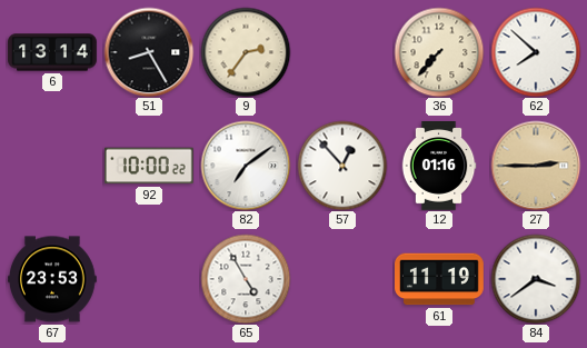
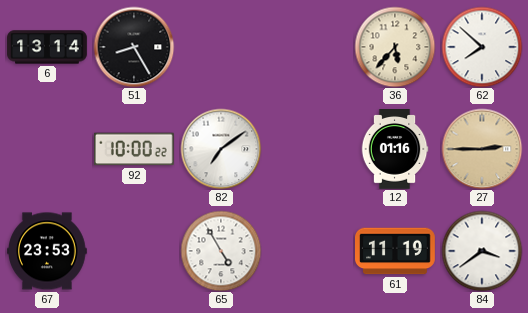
9: 2:36 -> none (246, 52)
36: 7:37 -> 5:37 (395, 47)
57: 12:53 -> none (342, 166)
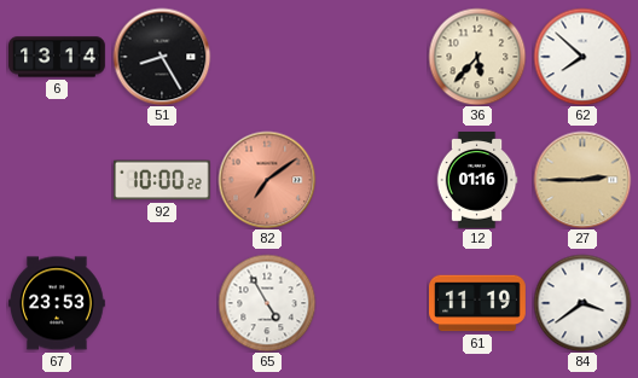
82 dial: white -> salmon (267, 180)
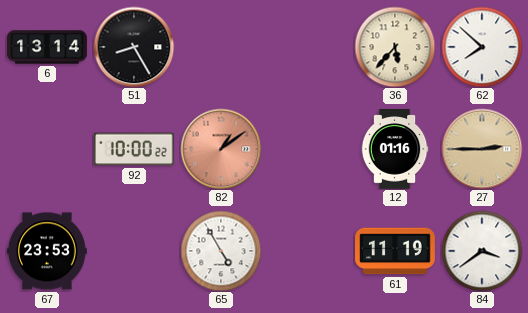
82: 7:09 -> 1:09 (221, 149)
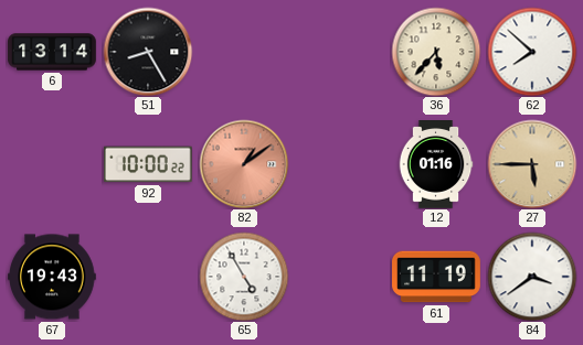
27: 2:45 -> 5:45 (532, 164)
67: 23:53 -> 19:43 (53, 277)
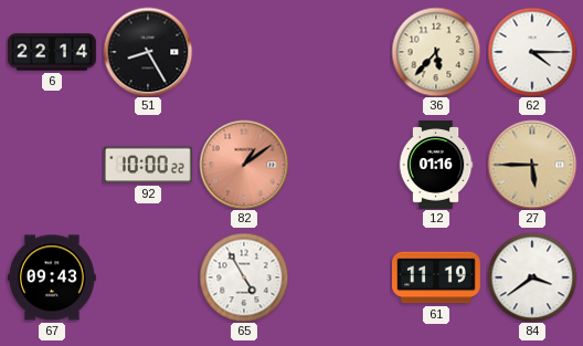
6: 13:14 -> 22:14 (52, 52)
62: 7:52 -> 4:15 (532, 52)
67: 19:43 -> 09:43 (53, 277)
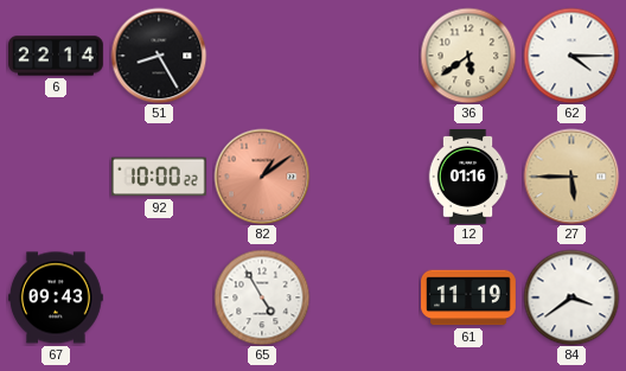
36: 5:37 -> 5:39 (468, 56)
